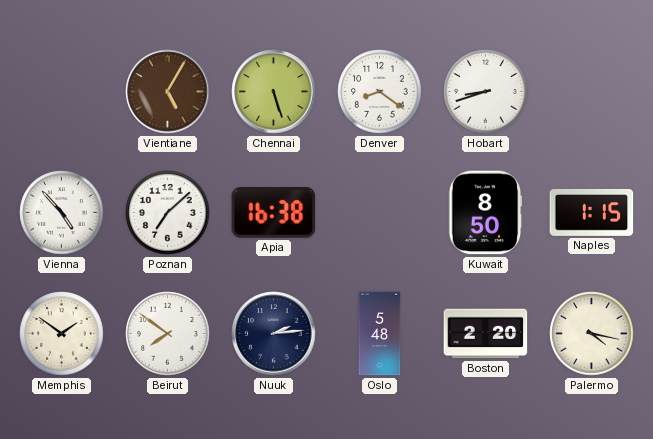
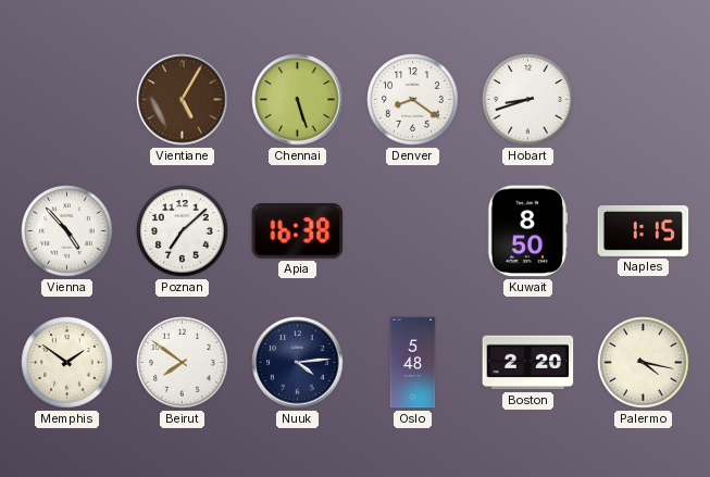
Nuuk: 2:14 -> 4:14 (298, 363)
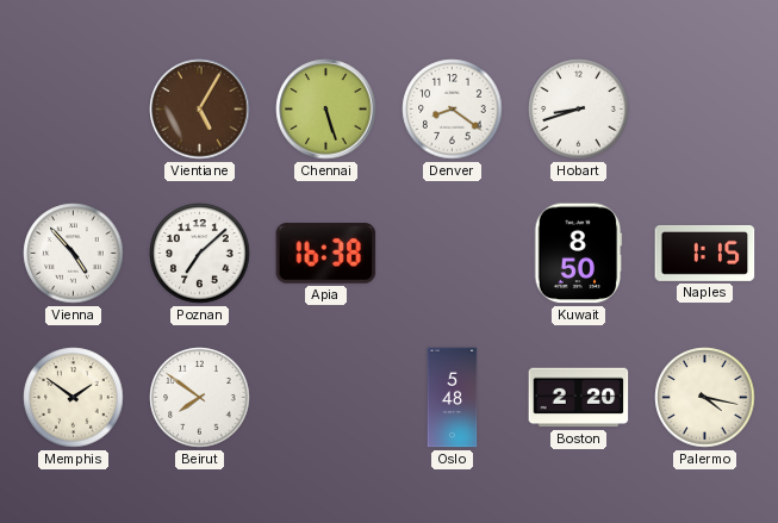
Nuuk: 4:14 -> none (298, 363)
